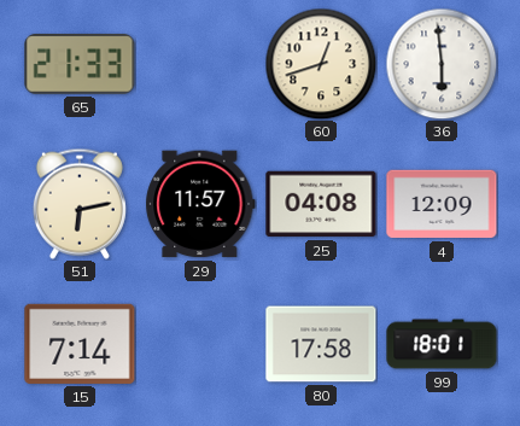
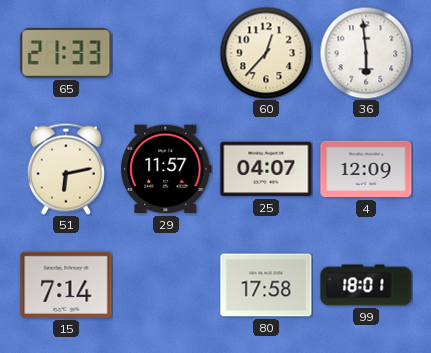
60: 12:42 -> 12:37 (266, 53)
25: 04:08 -> 04:07 (266, 169)
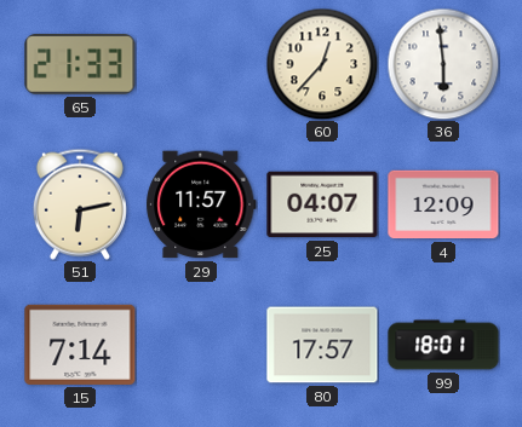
80: 17:58 -> 17:57 (322, 345)
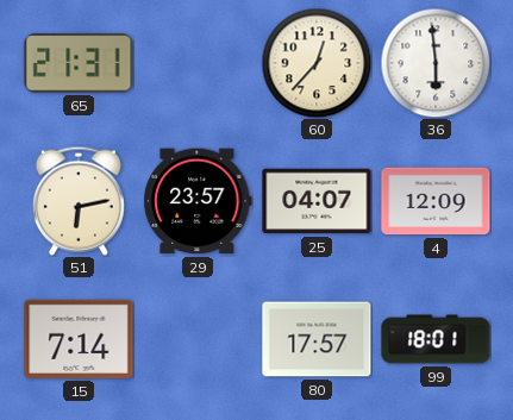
65: 21:33 -> 21:31 (79, 64)
29: 11:57 -> 23:57 (198, 201)
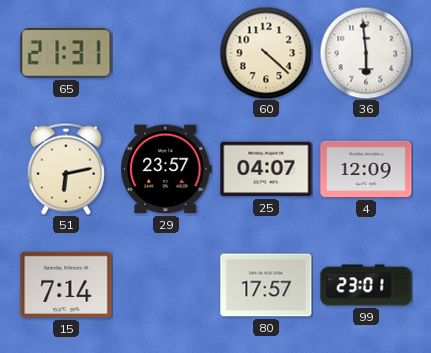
60: 12:37 -> 4:22 (266, 53)
99: 18:01 -> 23:01 (366, 285)
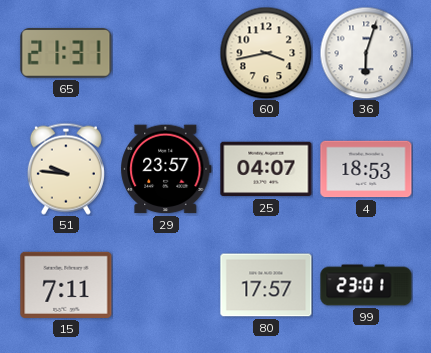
60: 4:22 -> 3:43 (266, 53)
36: 5:59 -> 6:03 (366, 53)
51: 6:13 -> 9:46 (66, 169)
4: 12:09 -> 18:53 (366, 169)
15: 7:14 -> 7:11 (66, 285)
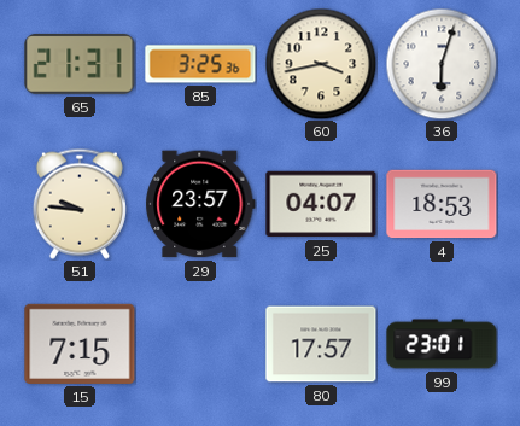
85: none -> 3:25 (200, 64)
15: 7:11 -> 7:15 (80, 344)
